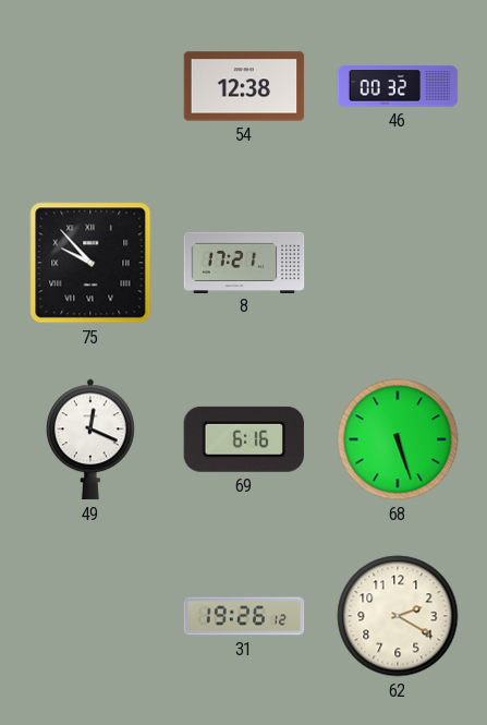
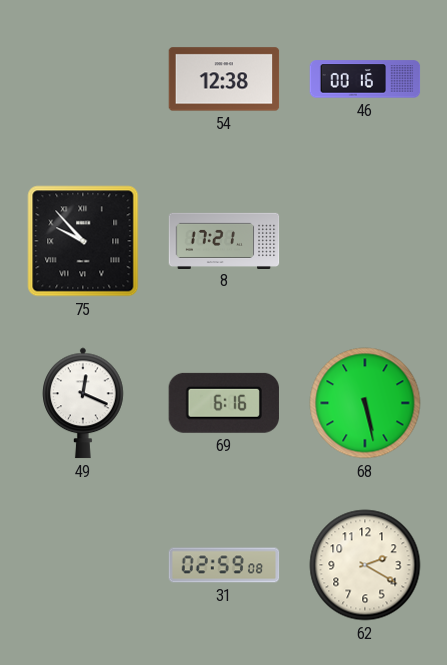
46: 00:32 -> 00:16 (365, 79)
68: 5:27 -> 5:28 (365, 403)
31: 19:26 -> 02:59 (224, 565)
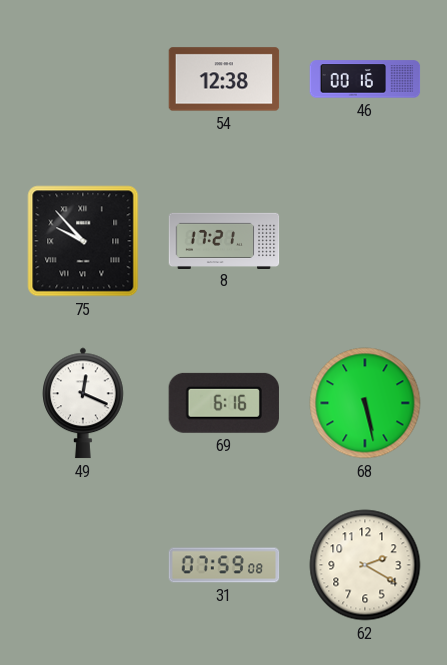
31: 02:59 -> 07:59 (224, 565)
